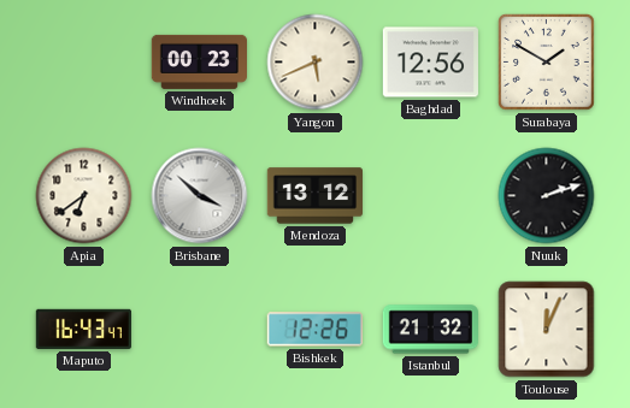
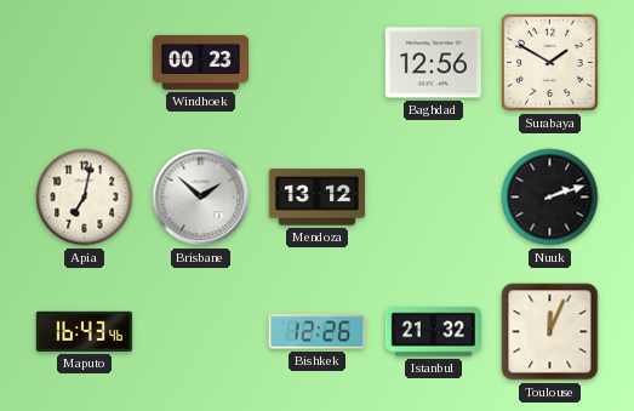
Yangon: 5:41 -> none (316, 63)
Apia: 6:39 -> 7:02 (85, 198)
Brisbane: 3:52 -> 1:52 (201, 198)
Maputo: 16:43:47 -> 16:43:46 (84, 331)
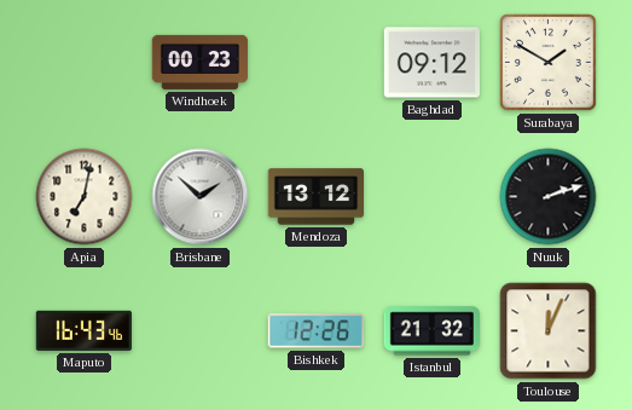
Baghdad: 12:56 -> 09:12 (431, 63)
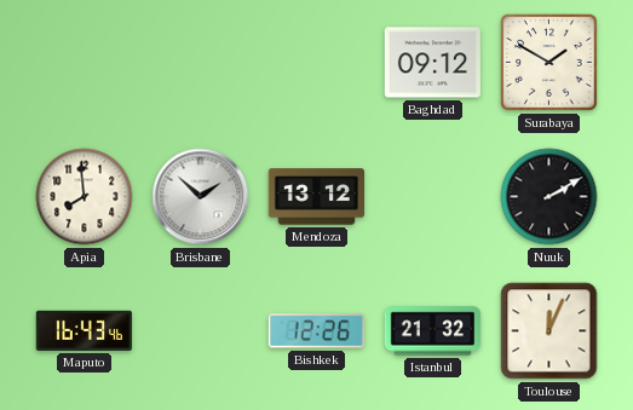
Windhoek: 00:23 -> none (199, 62)
Apia: 7:02 -> 7:59 (85, 197)
Nuuk: 2:12 -> 2:10 (549, 197)
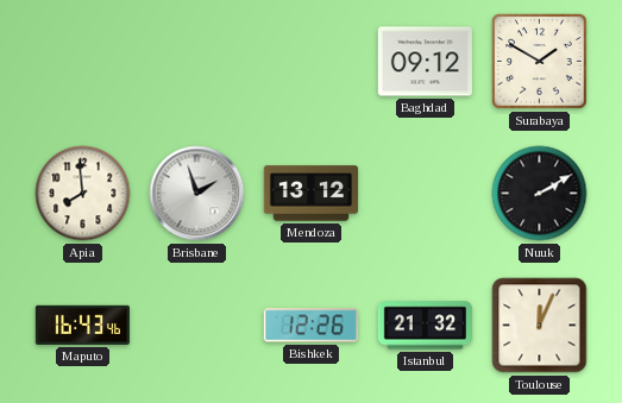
Brisbane: 1:52 -> 1:57 (197, 194)
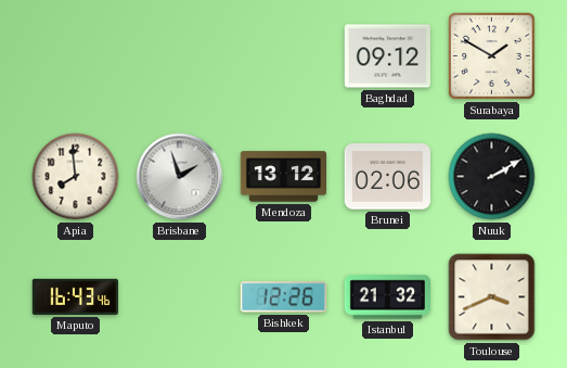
Brunei: none -> 02:06 (387, 177)
Toulouse: 12:04 -> 3:41 (492, 297)
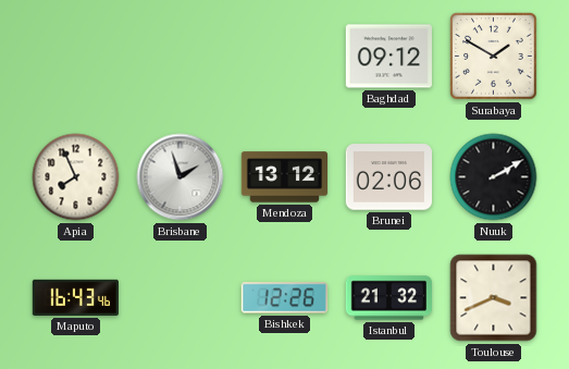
Apia: 7:59 -> 7:56 (76, 177)
